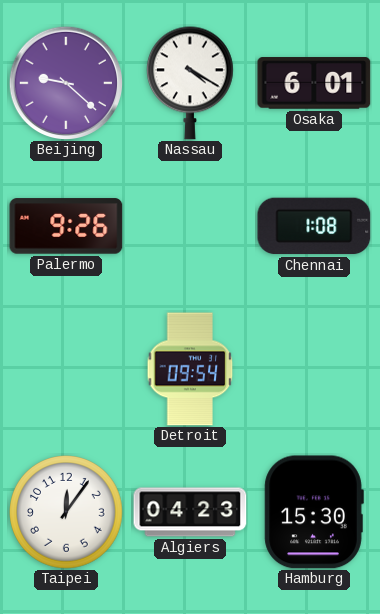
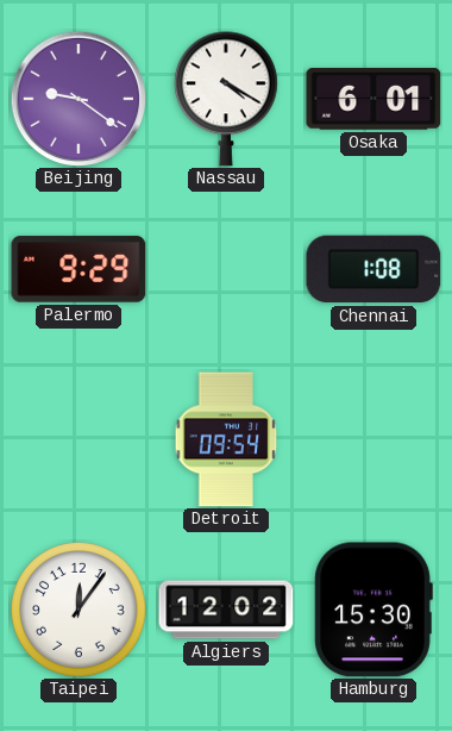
Beijing: 9:22 -> 9:21 (77, 98)
Palermo: 9:26 -> 9:29 (79, 269)
Algiers: 04:23 -> 12:02 (226, 610)
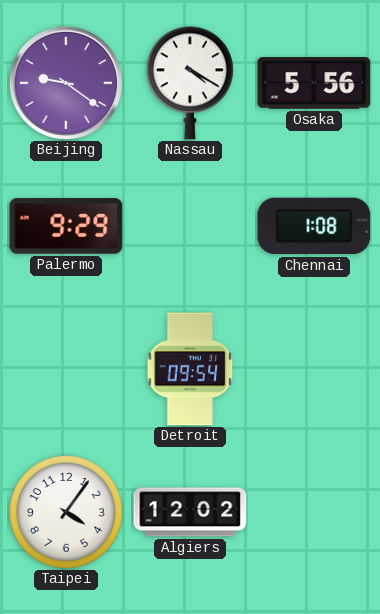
Osaka: 6:01 -> 5:56 (314, 83)
Taipei: 12:06 -> 4:06 (67, 513)
Hamburg: 15:30 -> none (373, 610)
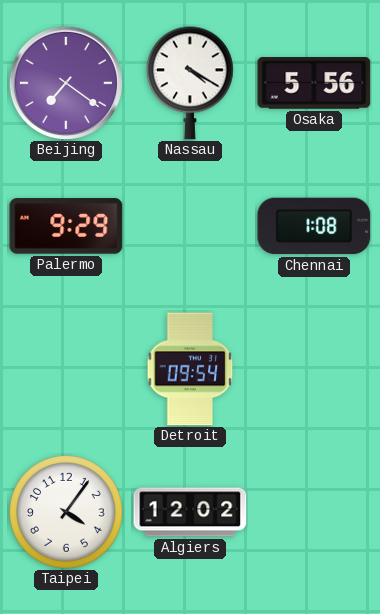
Beijing: 9:21 -> 7:21 (65, 82)
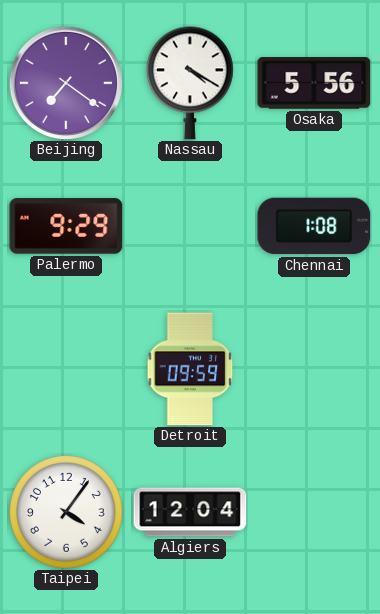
Detroit: 09:54 -> 09:59 (190, 369)
Algiers: 12:02 -> 12:04 (190, 512)
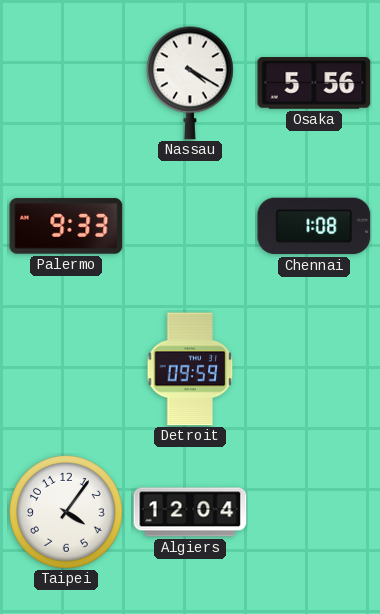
Beijing: 7:21 -> none (65, 82)
Palermo: 9:29 -> 9:33 (66, 226)
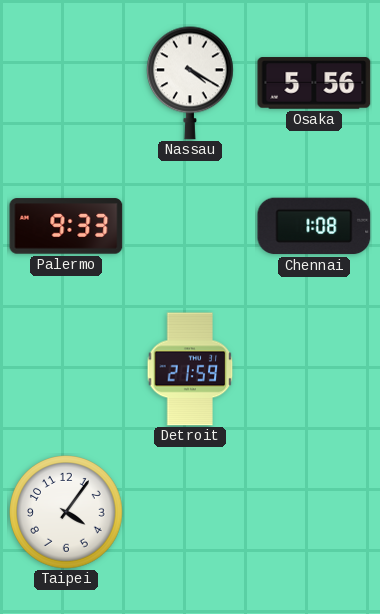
Detroit: 09:59 -> 21:59 (190, 369)
Algiers: 12:04 -> none (190, 512)
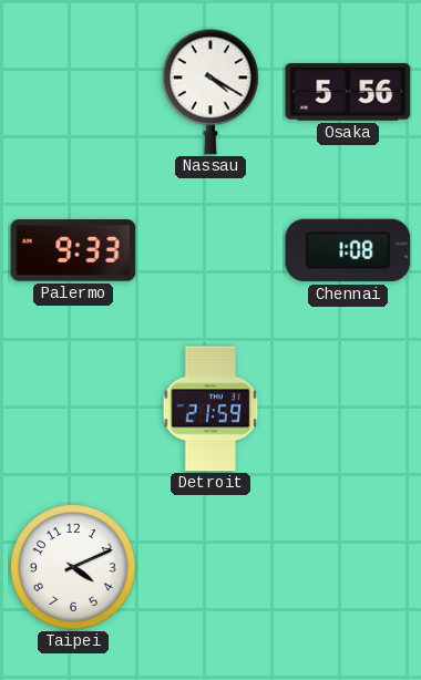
Taipei: 4:06 -> 4:11 (74, 568)
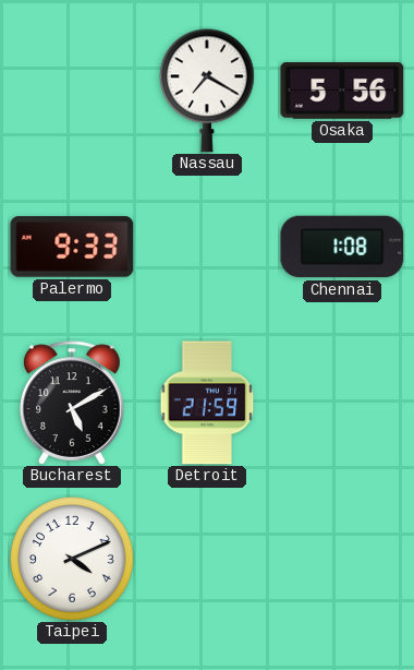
Nassau: 4:20 -> 7:20 (207, 91)
Bucharest: none -> 5:10 (73, 403)
